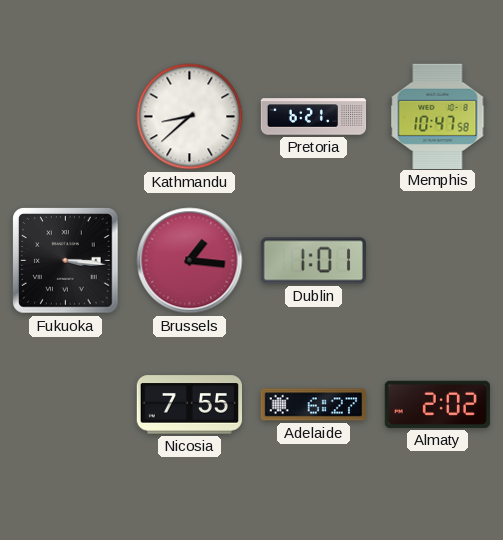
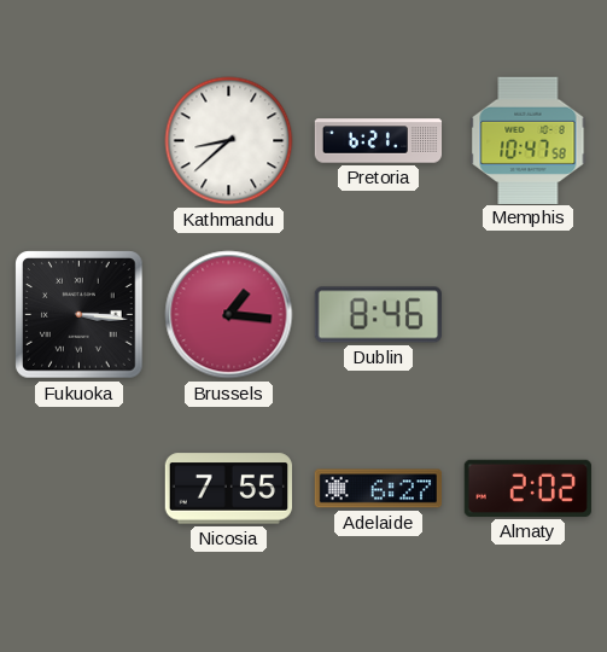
Dublin: 1:01 -> 8:46 (378, 315)
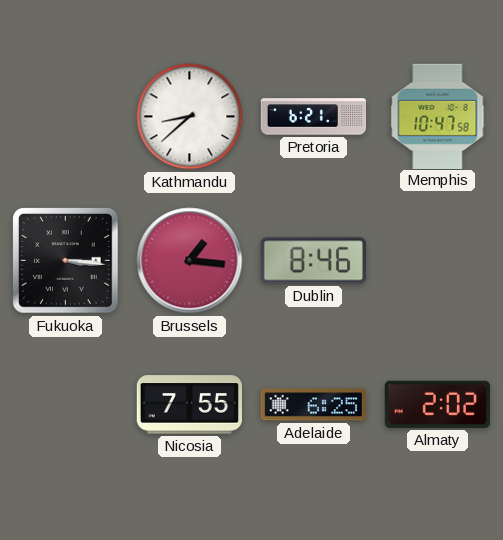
Adelaide: 6:27 -> 6:25 (313, 405)
